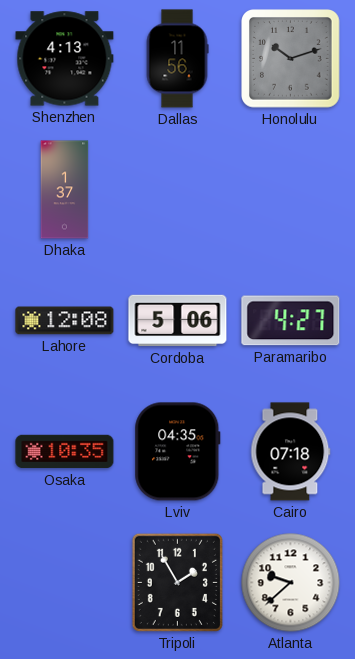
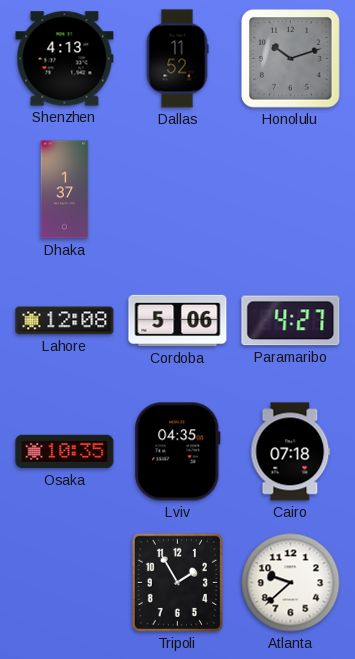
Dallas: 11:56 -> 11:52 (177, 59)
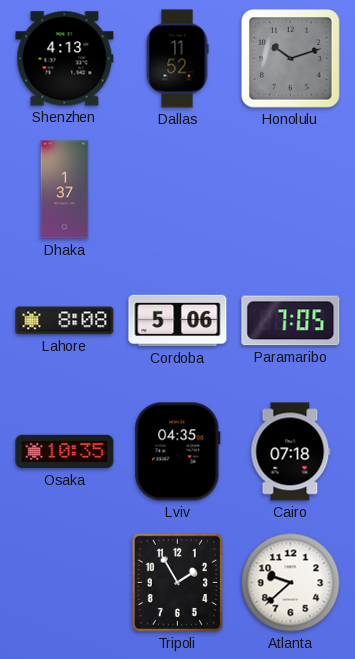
Lahore: 12:08 -> 8:08 (65, 321)
Paramaribo: 4:27 -> 7:05 (291, 321)
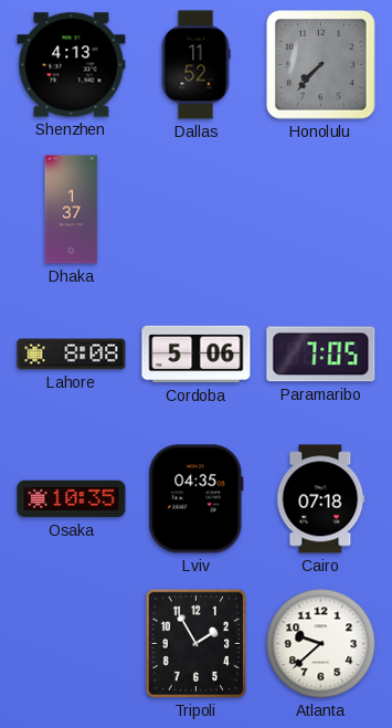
Honolulu: 10:12 -> 7:37 (321, 65)
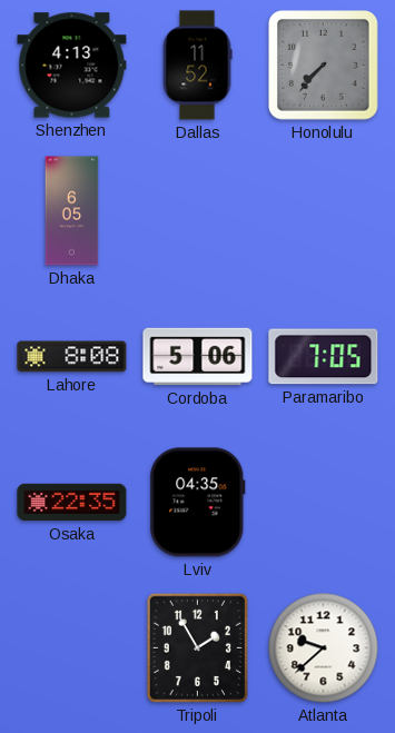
Dhaka: 1:37 -> 6:05 (72, 211)
Osaka: 10:35 -> 22:35 (72, 503)
Cairo: 07:18 -> none (321, 499)
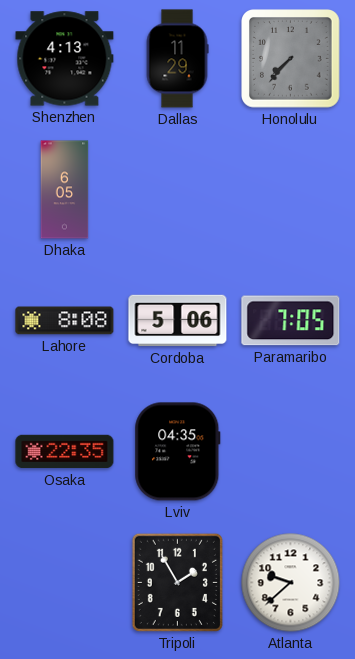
Dallas: 11:52 -> 11:29 (177, 59)
